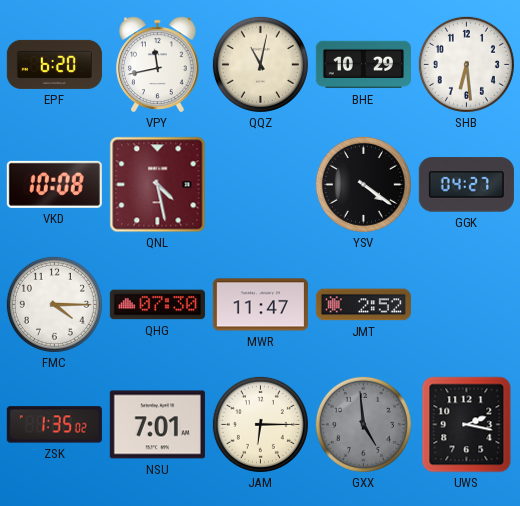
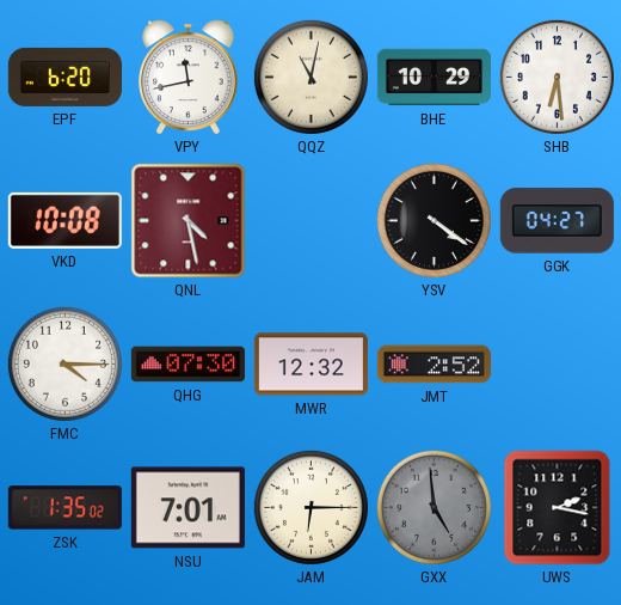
MWR: 11:47 -> 12:32 (310, 365)
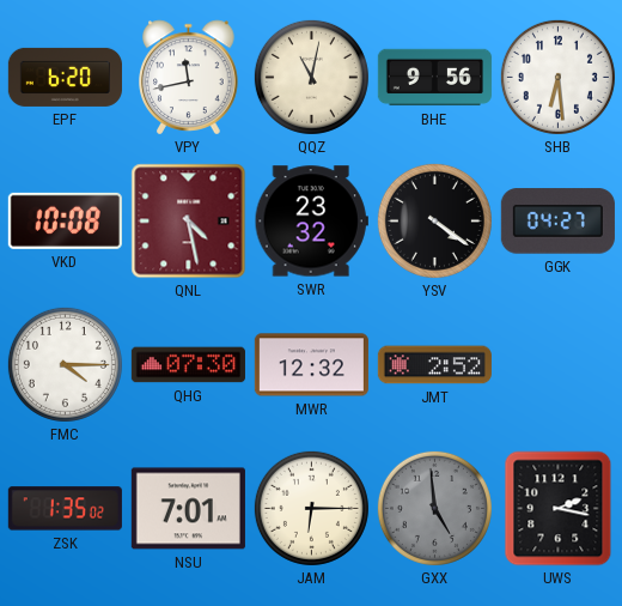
BHE: 10:29 -> 9:56 (434, 78)
SWR: none -> 23:32 (311, 222)
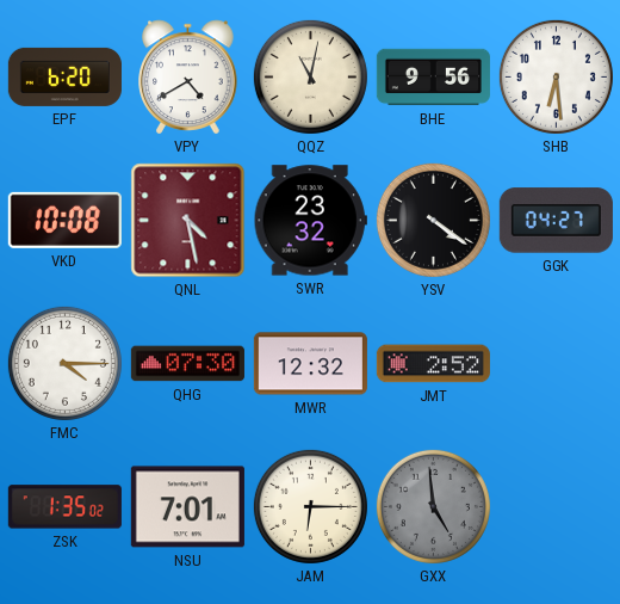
VPY: 11:43 -> 4:40 (188, 78)
UWS: 2:17 -> none (559, 509)
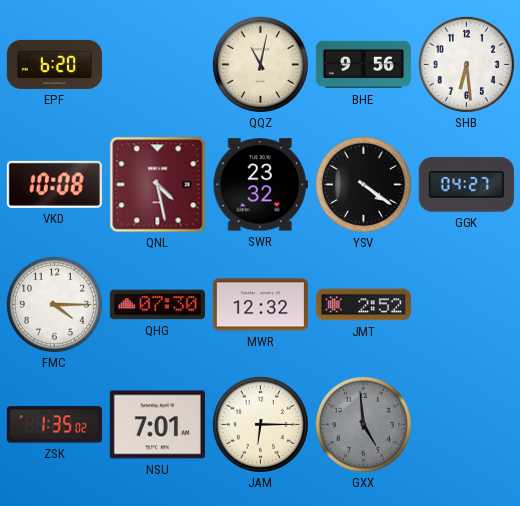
VPY: 4:40 -> none (188, 78)
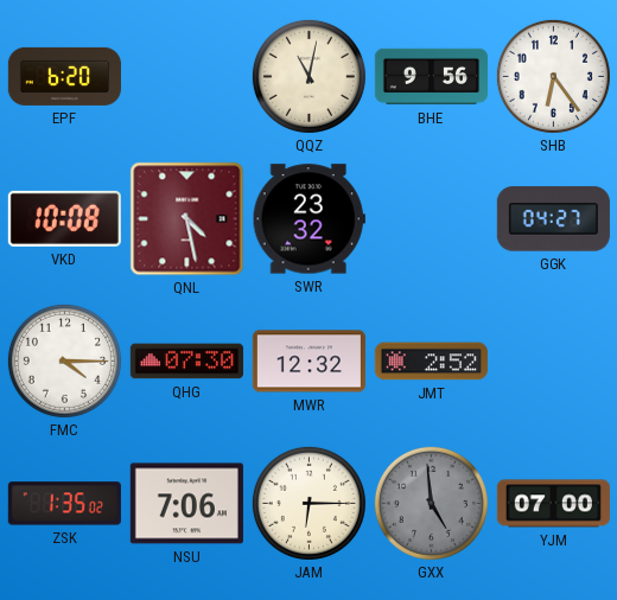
SHB: 6:29 -> 6:24 (553, 76)
YSV: 4:21 -> none (363, 184)
NSU: 7:01 -> 7:06 (186, 504)
YJM: none -> 07:00 (553, 504)
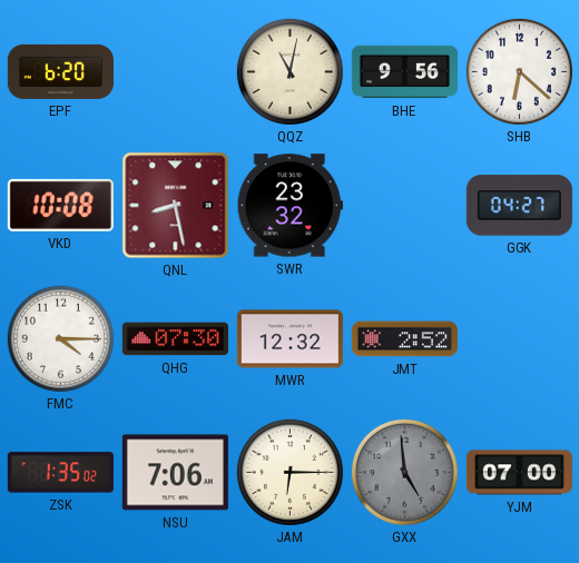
SHB: 6:24 -> 6:22 (519, 71)
QNL: 4:28 -> 8:28 (176, 206)
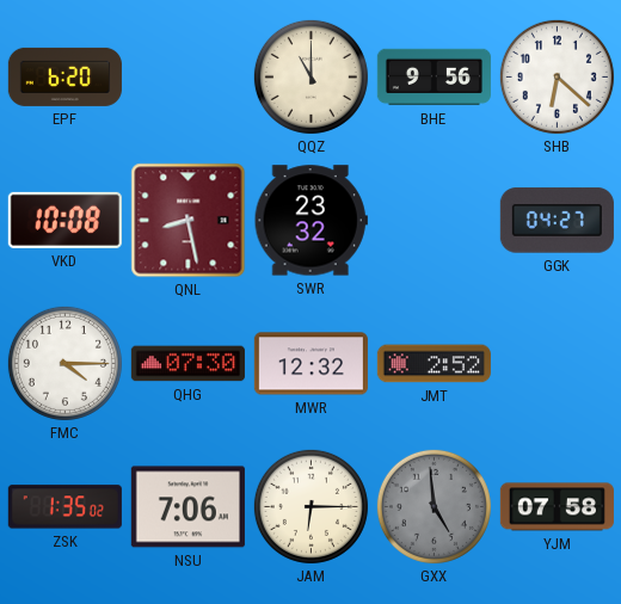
QQZ: 11:02 -> 11:00 (310, 76)
YJM: 07:00 -> 07:58 (557, 507)
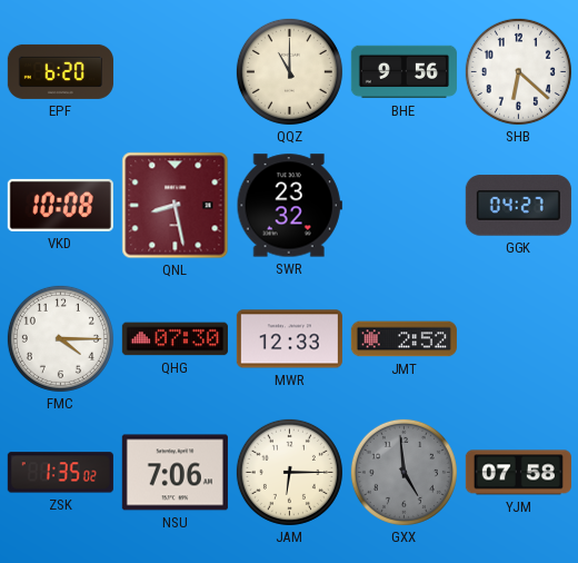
MWR: 12:32 -> 12:33 (289, 339)
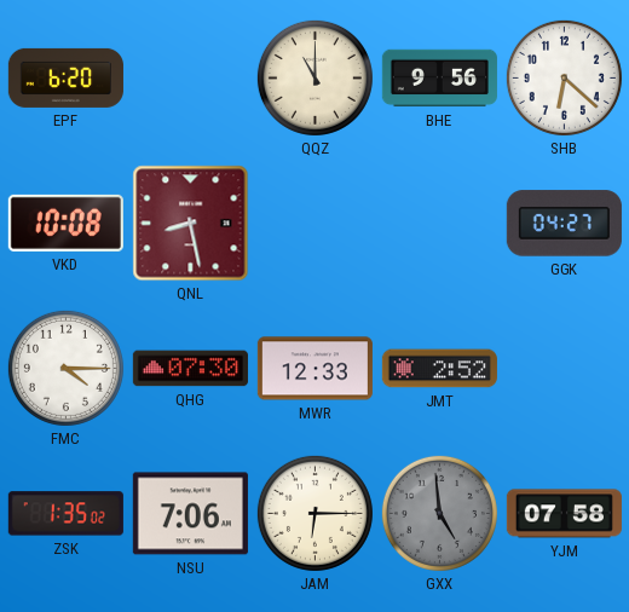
SWR: 23:32 -> none (289, 206)
